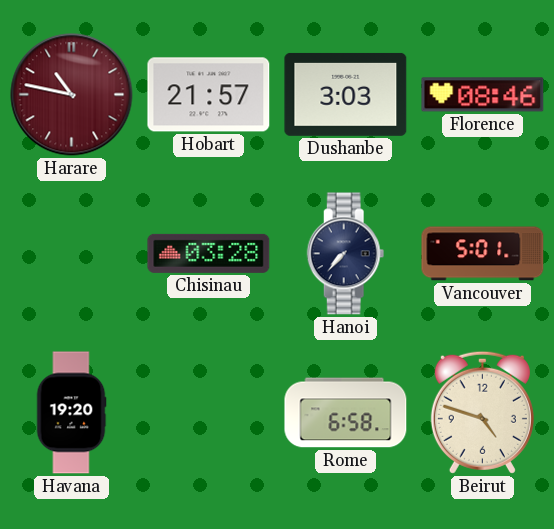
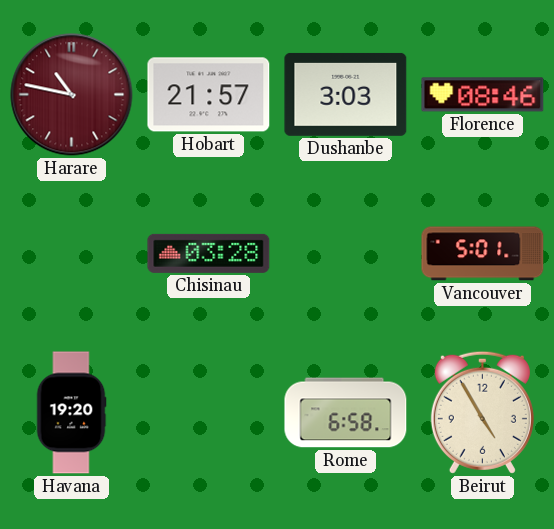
Hanoi: 7:37 -> none (346, 254)
Beirut: 4:48 -> 4:55 (482, 412)
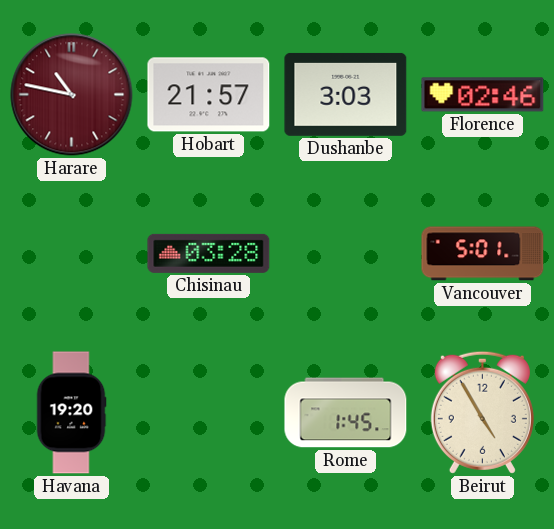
Florence: 08:46 -> 02:46 (483, 95)
Rome: 6:58 -> 1:45 (346, 413)
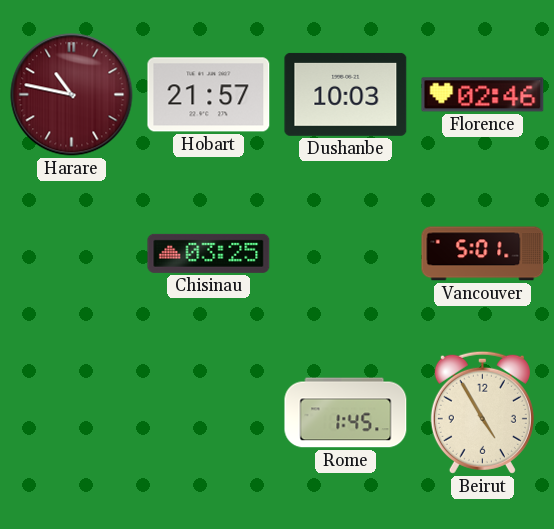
Dushanbe: 3:03 -> 10:03 (346, 94)
Chisinau: 03:28 -> 03:25 (209, 253)
Havana: 19:20 -> none (71, 413)
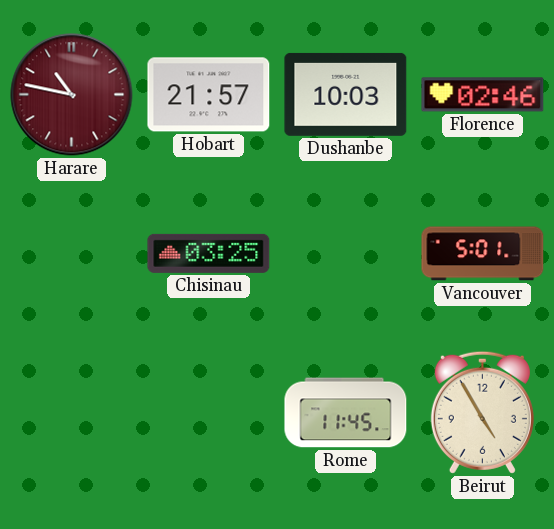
Rome: 1:45 -> 11:45 (346, 413)
